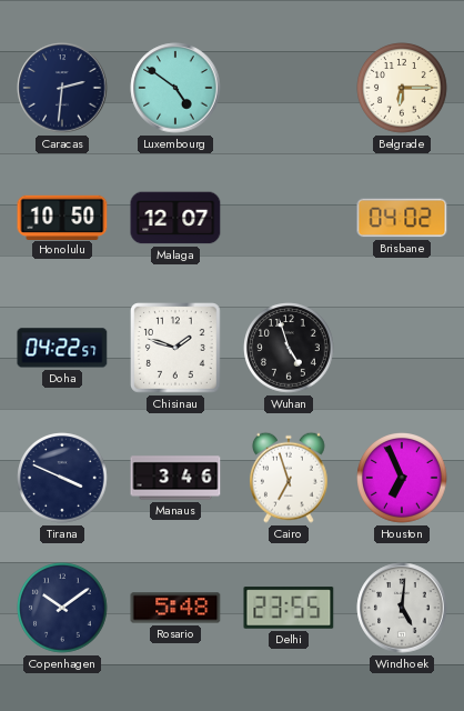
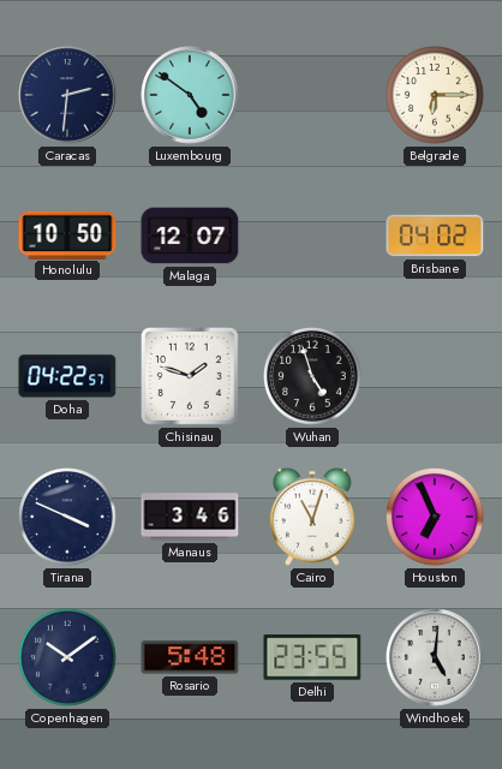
Cairo: 6:57 -> 11:03 (312, 517)
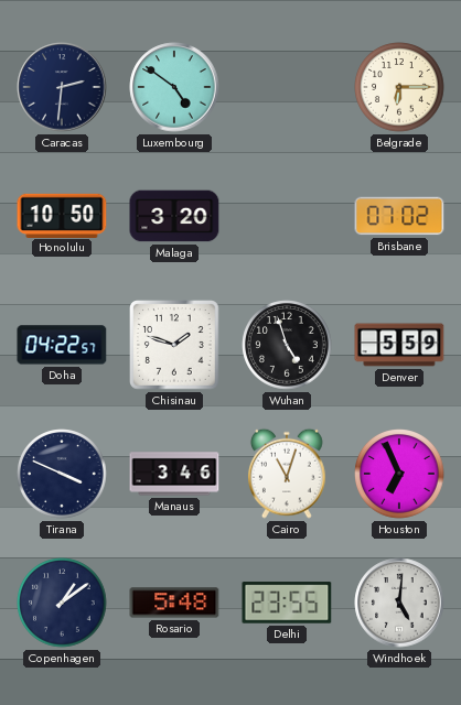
Malaga: 12:07 -> 3:20 (174, 216)
Brisbane: 04:02 -> 07:02 (399, 216)
Denver: none -> 5:59 (399, 345)
Copenhagen: 10:09 -> 1:09 (62, 603)
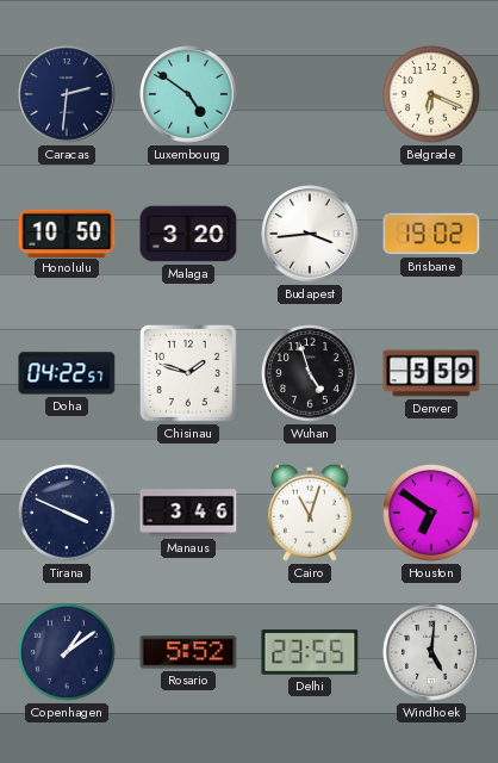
Belgrade: 6:15 -> 6:19 (431, 94)
Budapest: none -> 3:44 (310, 234)
Brisbane: 07:02 -> 19:02 (431, 234)
Houston: 6:56 -> 6:51 (431, 513)
Rosario: 5:48 -> 5:52 (188, 652)
